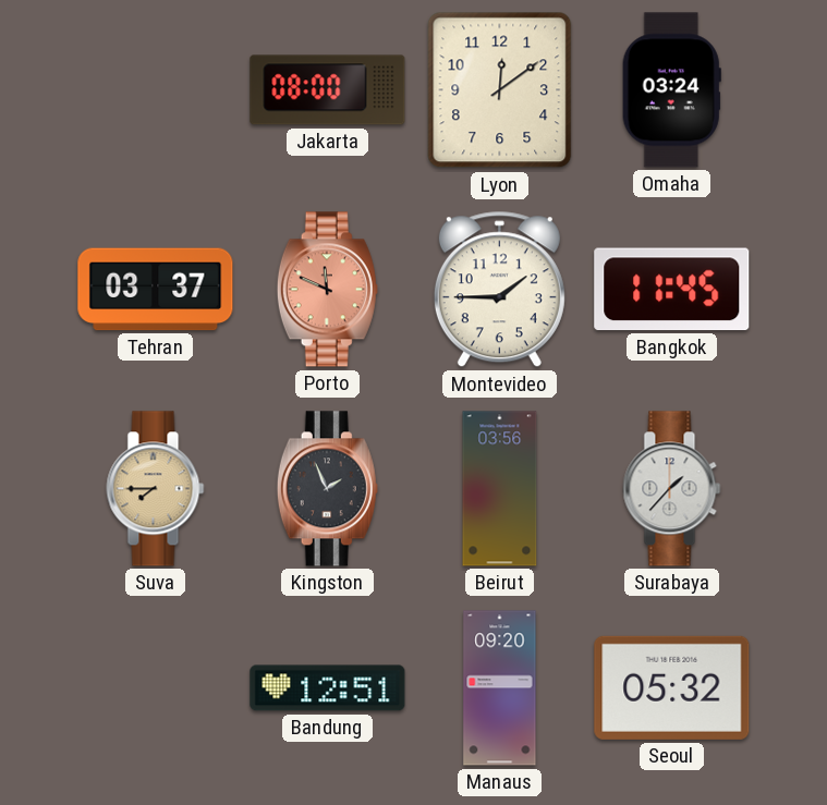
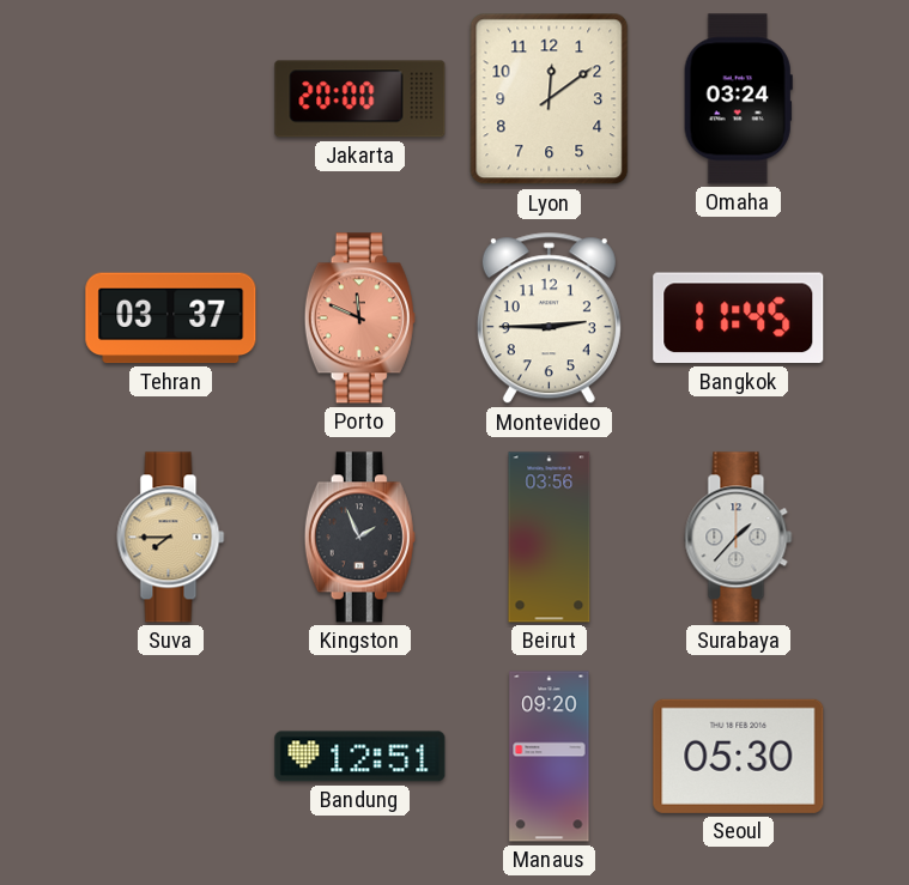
Jakarta: 08:00 -> 20:00 (360, 99)
Montevideo: 1:45 -> 2:45 (549, 319)
Seoul: 05:32 -> 05:30 (739, 756)
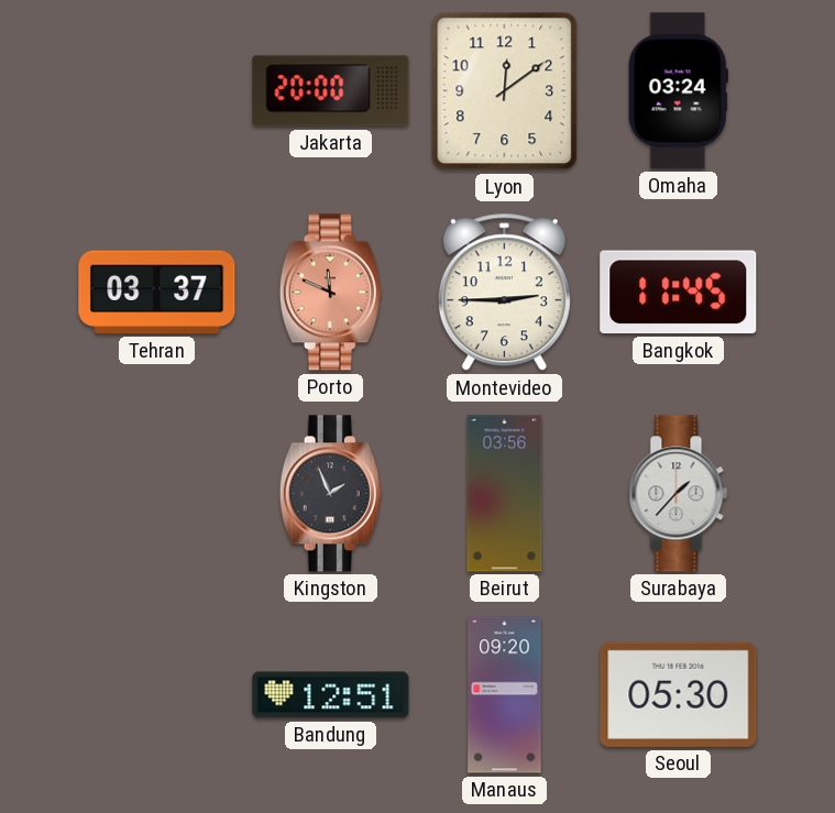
Suva: 7:45 -> none (171, 538)
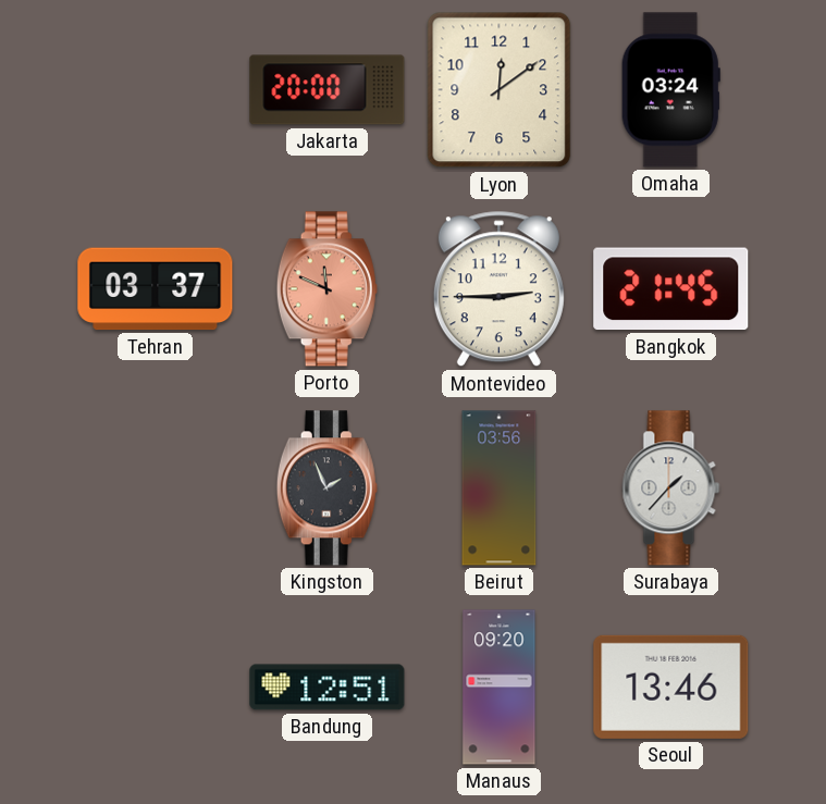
Bangkok: 11:45 -> 21:45 (671, 289)
Seoul: 05:30 -> 13:46 (671, 687)
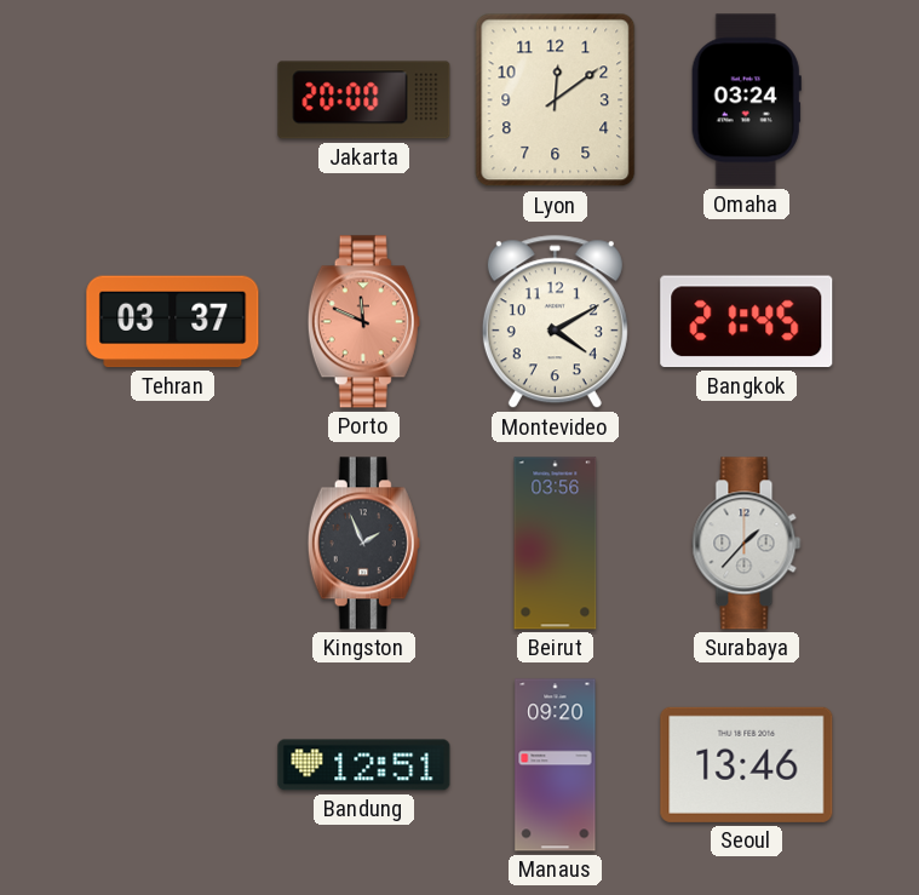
Montevideo: 2:45 -> 4:10 (555, 322)
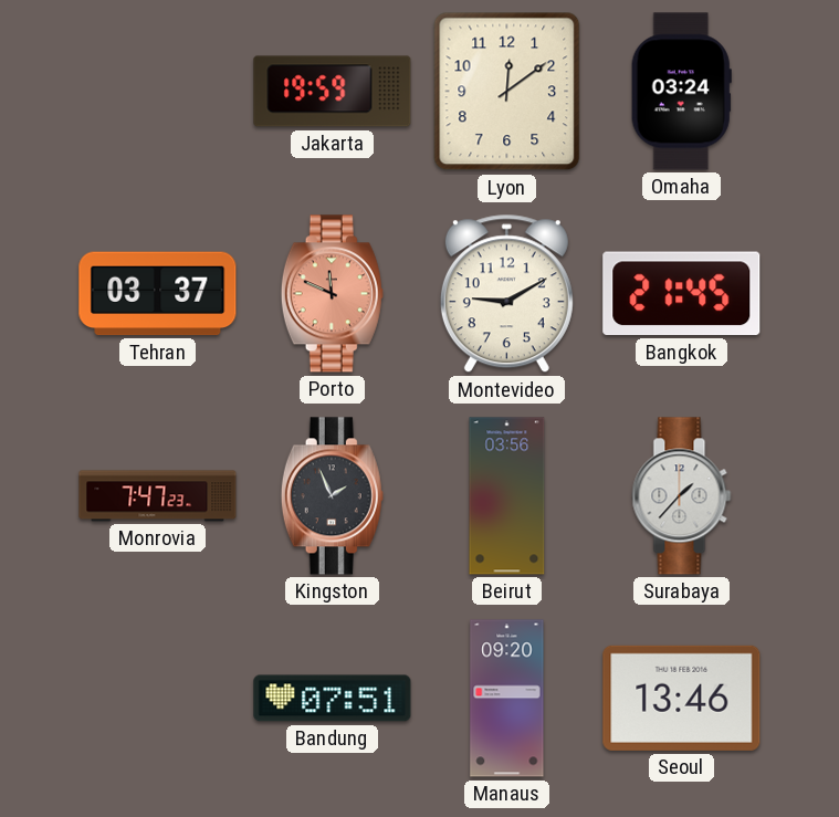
Jakarta: 20:00 -> 19:59 (333, 92)
Montevideo: 4:10 -> 9:10 (506, 294)
Monrovia: none -> 7:47 (158, 496)
Bandung: 12:51 -> 07:51 (333, 699)
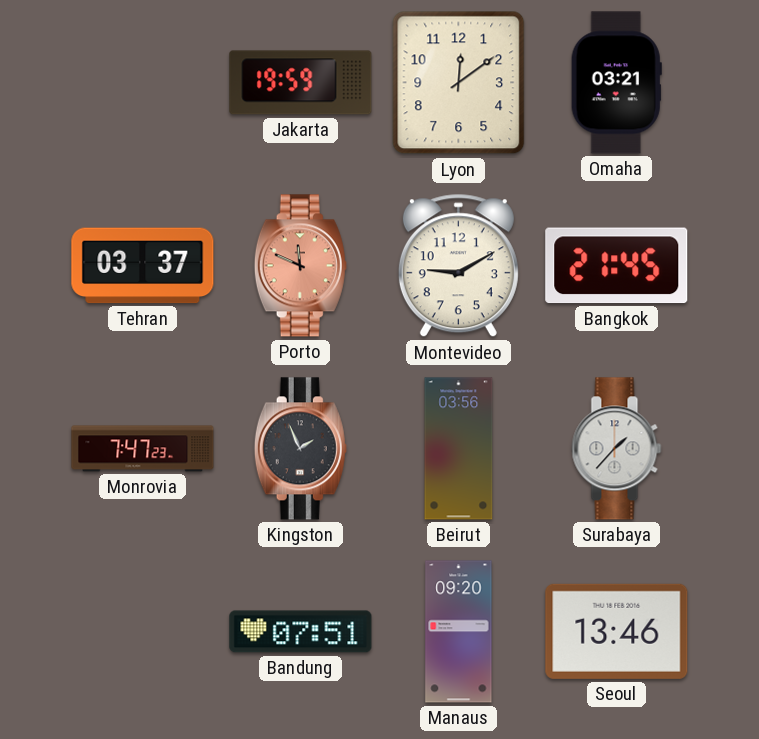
Omaha: 03:24 -> 03:21 (616, 83)
